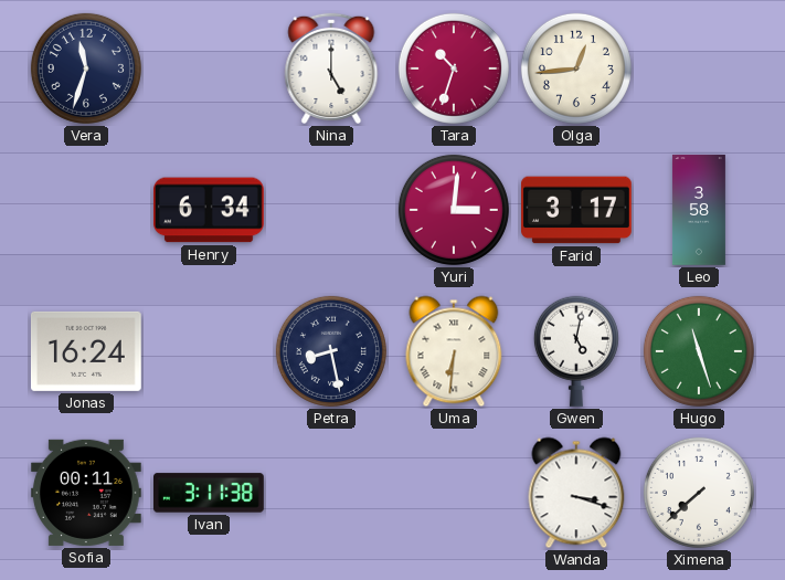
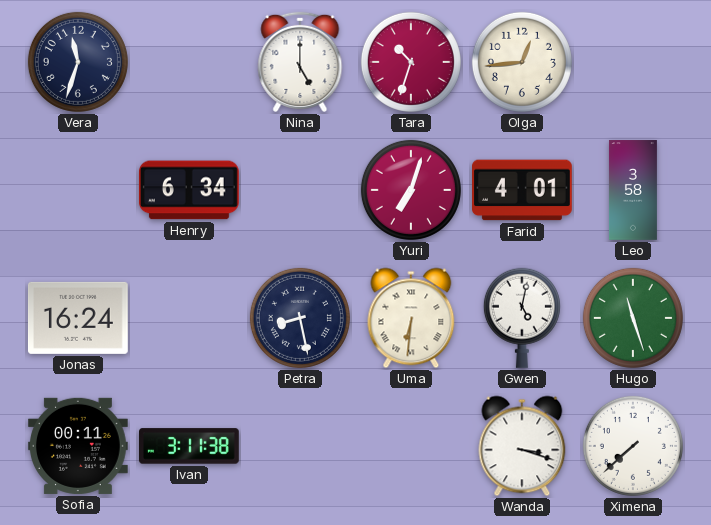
Yuri: 3:01 -> 7:03 (411, 190)
Farid: 3:17 -> 4:01 (523, 190)
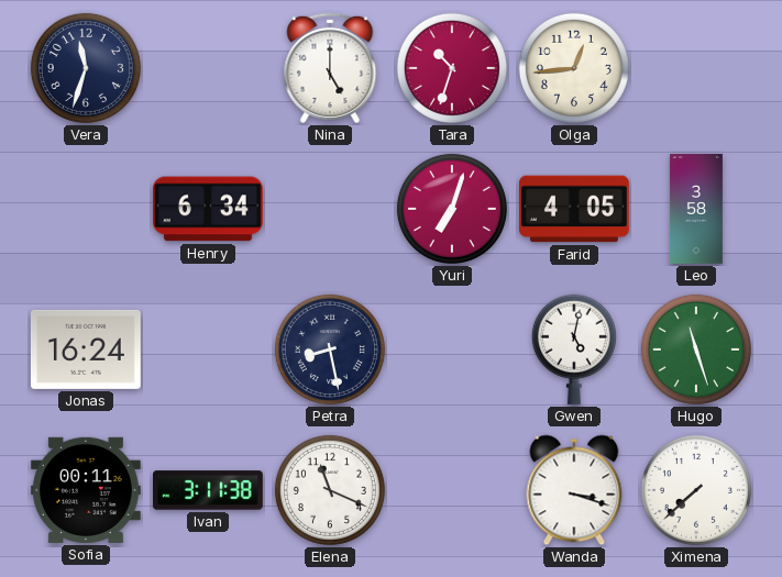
Farid: 4:01 -> 4:05 (575, 209)
Uma: 6:31 -> none (411, 318)
Elena: none -> 11:19 (330, 490)
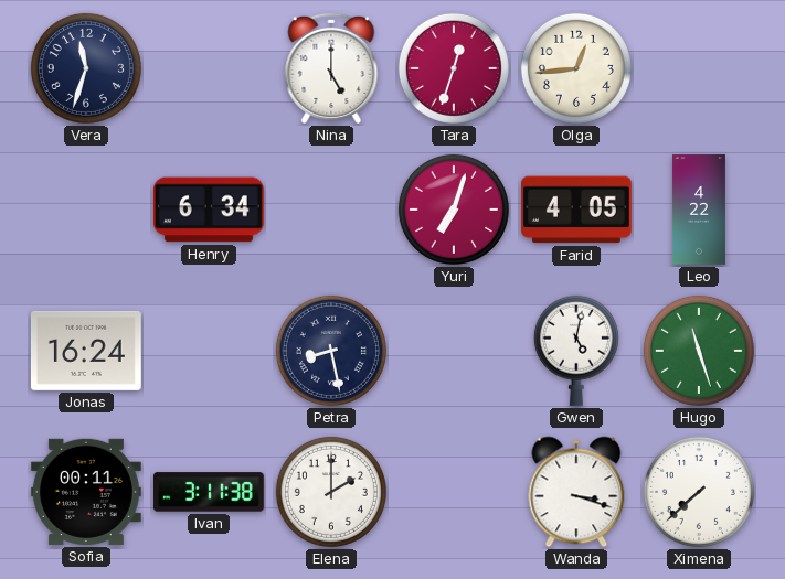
Tara: 10:33 -> 12:33 (454, 68)
Leo: 3:58 -> 4:22 (699, 210)
Elena: 11:19 -> 2:00 (331, 492)
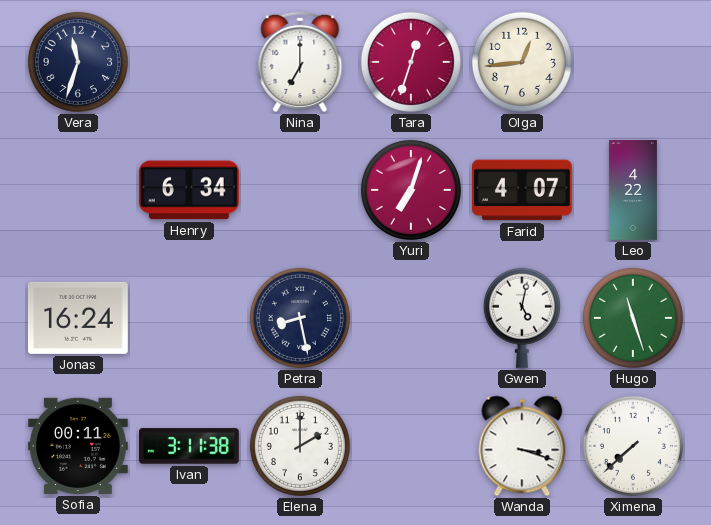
Nina: 5:00 -> 7:00 (300, 62)
Farid: 4:05 -> 4:07 (523, 190)
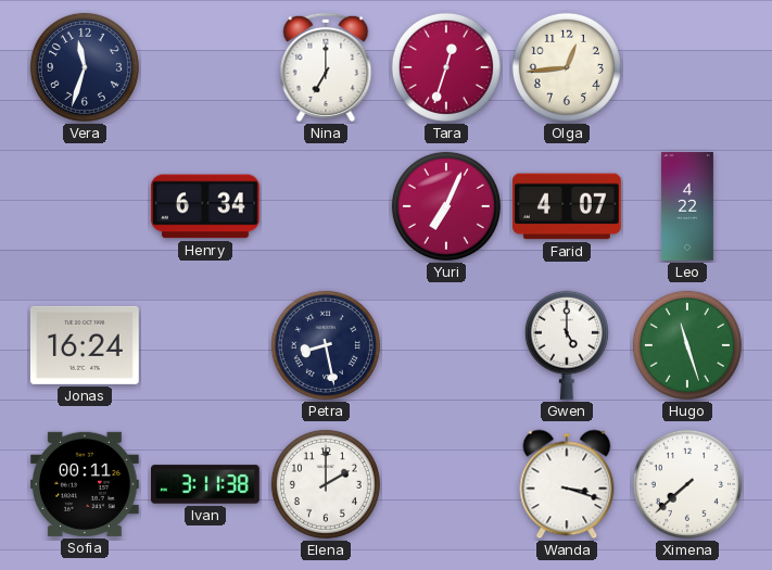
Yuri: 7:03 -> 7:04 (446, 206)
Gwen: 5:02 -> 5:00 (567, 345)
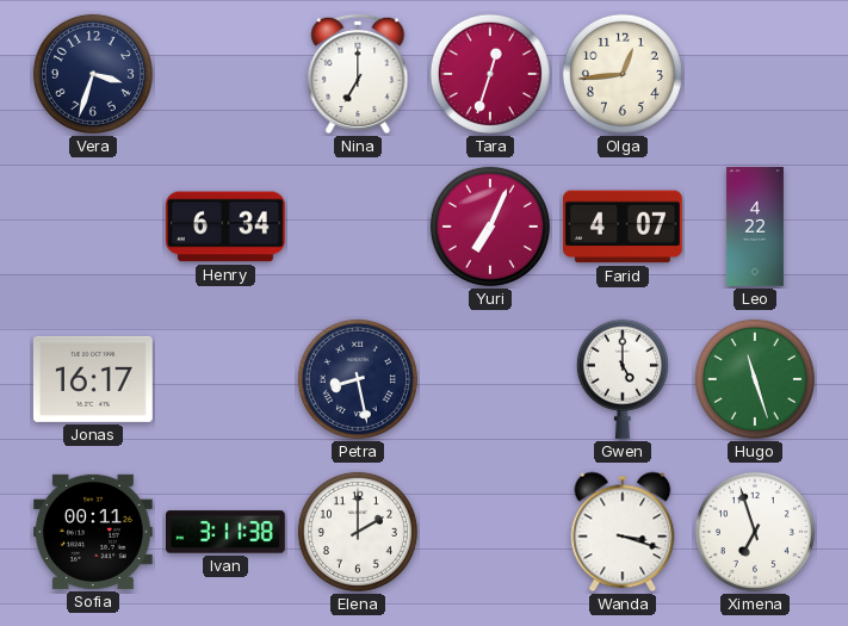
Vera: 11:33 -> 3:33 (93, 74)
Jonas: 16:24 -> 16:17 (93, 379)
Ximena: 7:38 -> 6:57 (755, 532)
